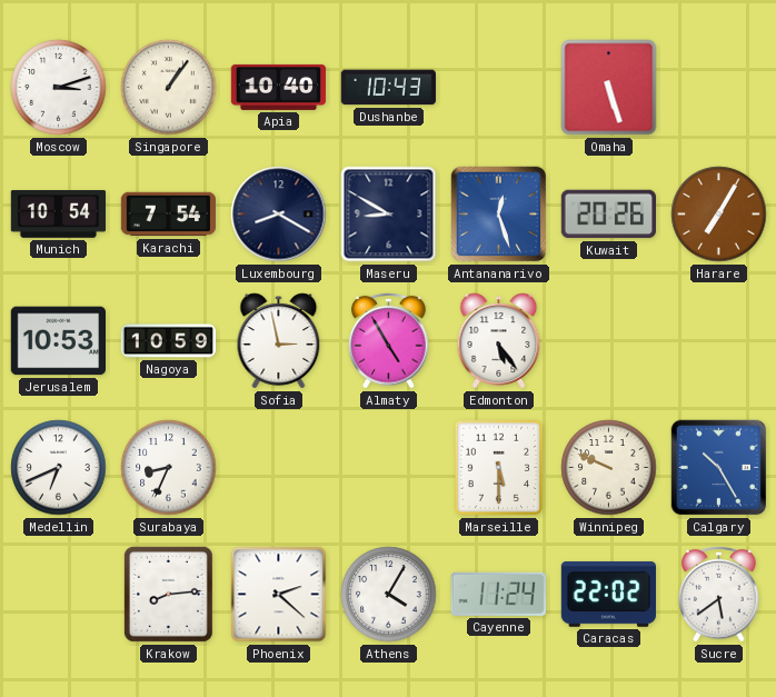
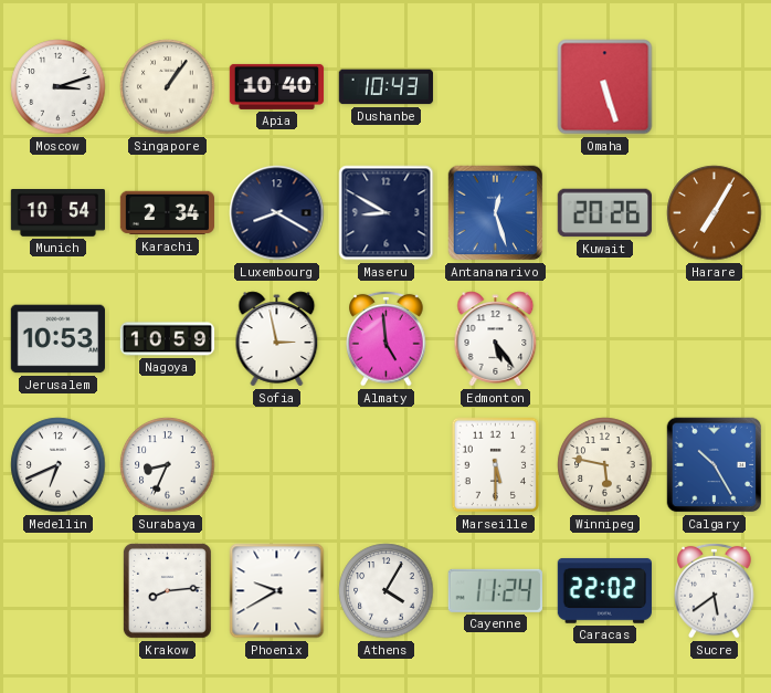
Karachi: 7:54 -> 2:34 (167, 213)
Almaty: 4:55 -> 4:59 (387, 338)
Winnipeg: 9:49 -> 5:47 (605, 465)
Phoenix: 2:22 -> 9:40 (277, 591)
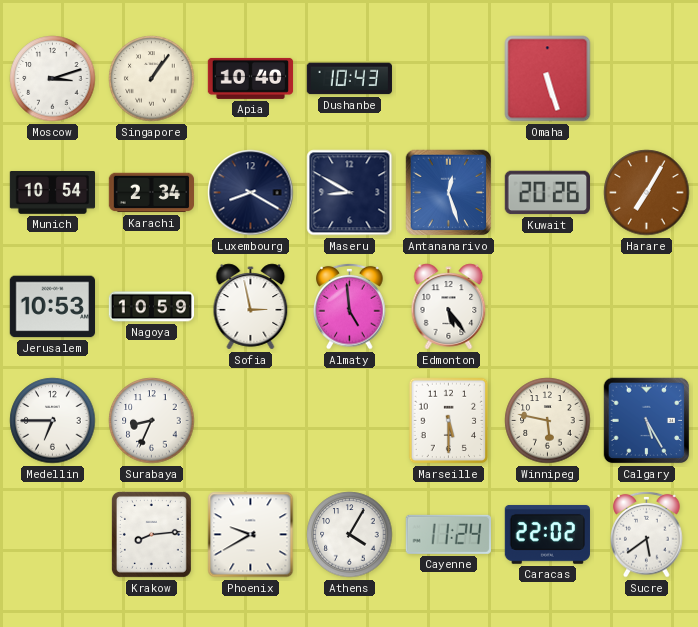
Medellin: 6:41 -> 6:45 (53, 421)
Calgary: 10:25 -> 5:25 (647, 421)
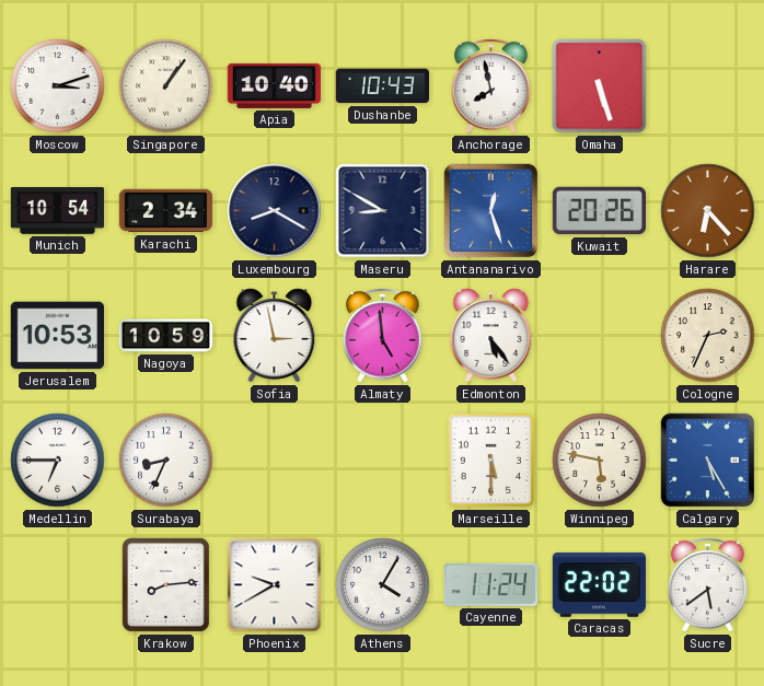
Anchorage: none -> 7:58 (491, 85)
Harare: 7:05 -> 6:23 (708, 211)
Cologne: none -> 2:34 (708, 336)
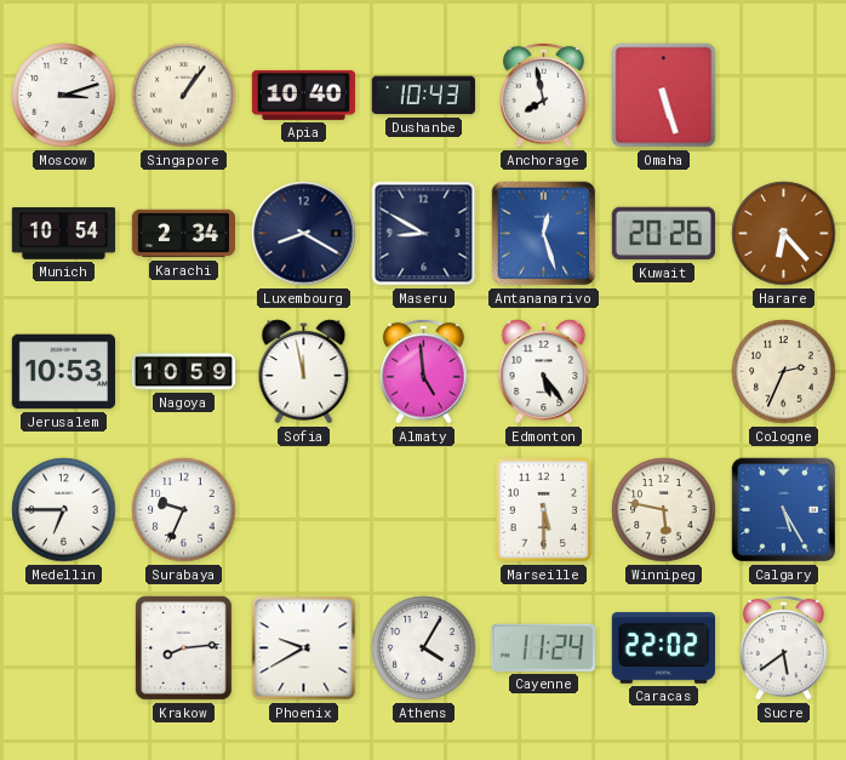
Sofia: 2:58 -> 11:58 (304, 372)
Surabaya: 8:34 -> 9:34 (184, 510)
